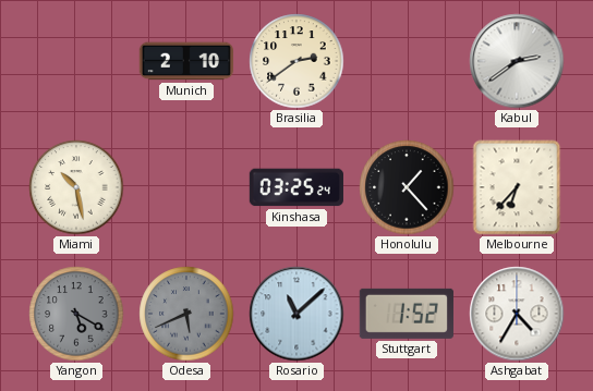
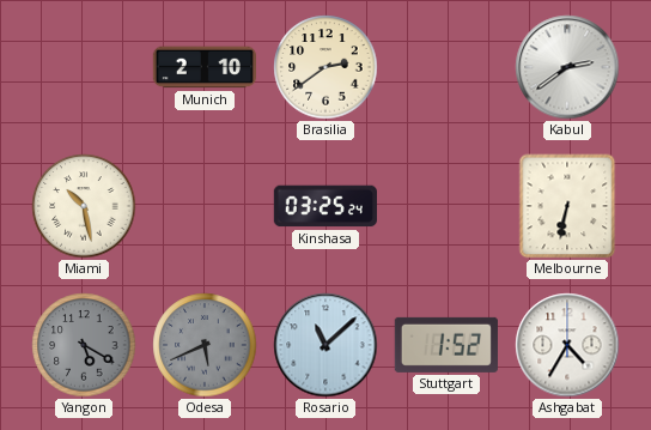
Honolulu: 1:23 -> none (407, 187)
Melbourne: 6:37 -> 6:32 (567, 206)
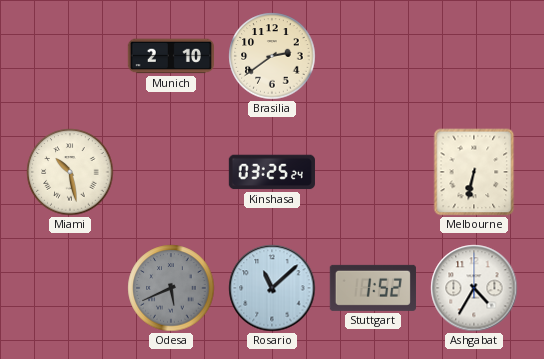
Kabul: 2:39 -> none (567, 67)
Yangon: 5:20 -> none (84, 345)
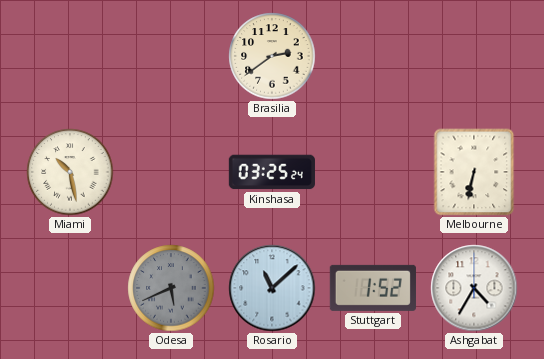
Munich: 2:10 -> none (170, 56)
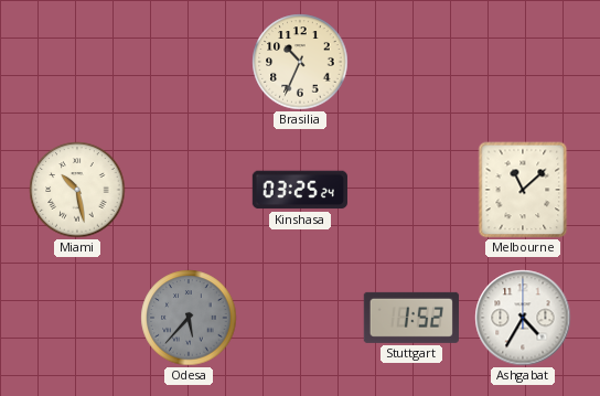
Brasilia: 2:39 -> 10:34 (300, 62)
Melbourne: 6:32 -> 11:08 (523, 190)
Odesa: 5:41 -> 5:37 (189, 318)
Rosario: 11:08 -> none (272, 288)
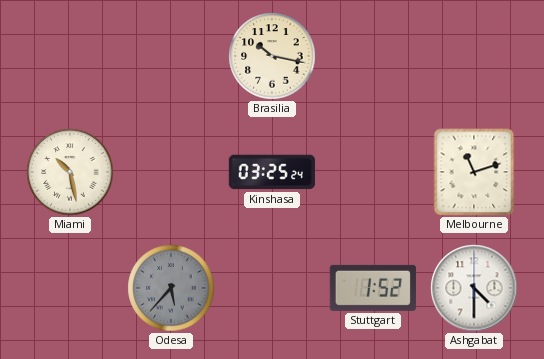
Brasilia: 10:34 -> 10:17 (272, 56)
Melbourne: 11:08 -> 11:12 (474, 172)
Ashgabat: 4:35 -> 4:30 (474, 288)
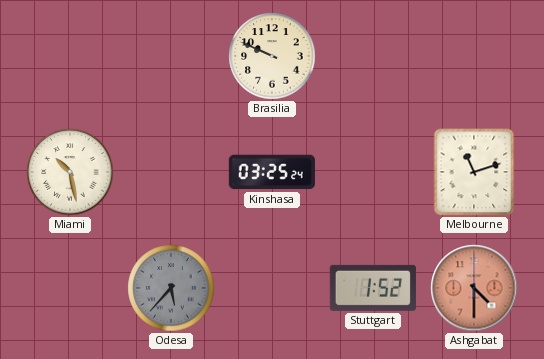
Brasilia: 10:17 -> 9:49 (272, 56)
Ashgabat dial: white -> salmon (474, 288)
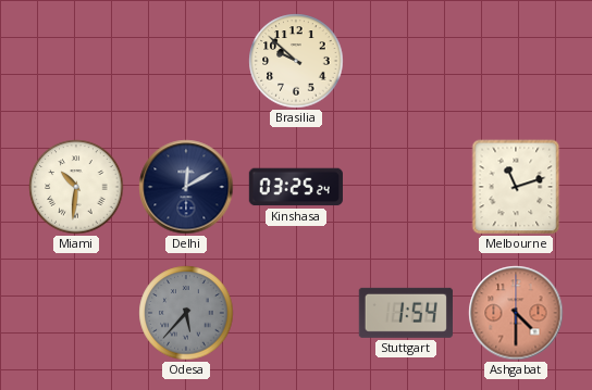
Brasilia: 9:49 -> 9:52 (296, 61)
Miami: 10:28 -> 10:31 (76, 187)
Delhi: none -> 12:10 (186, 187)
Stuttgart: 1:52 -> 1:54 (406, 313)
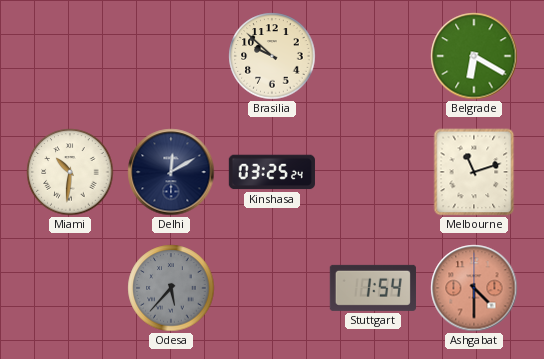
Belgrade: none -> 6:20 (474, 56)
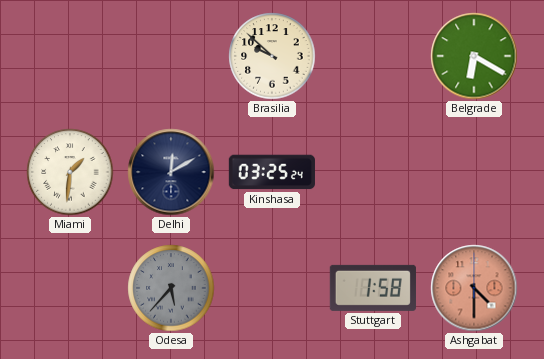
Miami: 10:31 -> 1:31 (70, 172)
Melbourne: 11:12 -> none (474, 172)
Stuttgart: 1:54 -> 1:58 (373, 288)
